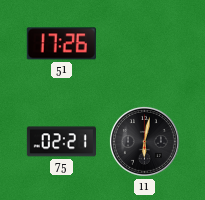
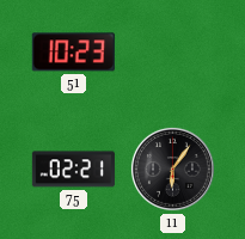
51: 17:26 -> 10:23 (73, 53)
11: 6:02 -> 6:06 (172, 168)
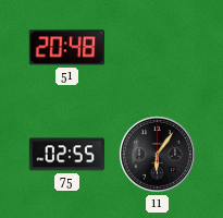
51: 10:23 -> 20:48 (66, 48)
75: 02:21 -> 02:55 (66, 155)
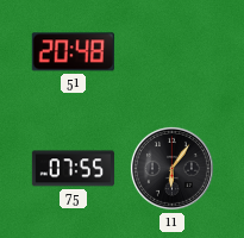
75: 02:55 -> 07:55 (73, 169)
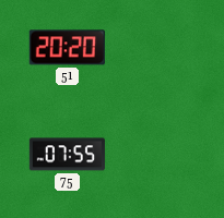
51: 20:48 -> 20:20 (67, 48)
11: 6:06 -> none (171, 168)
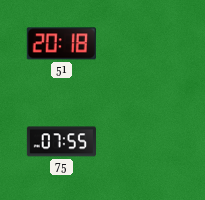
51: 20:20 -> 20:18 (61, 44)
